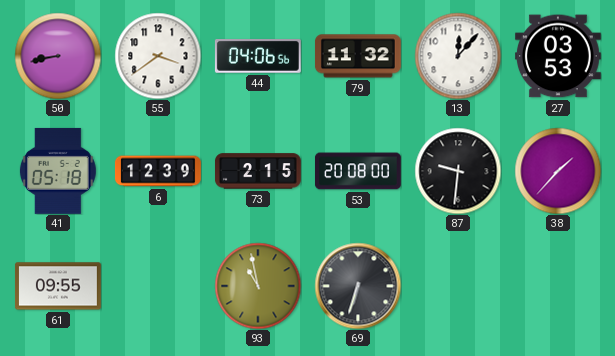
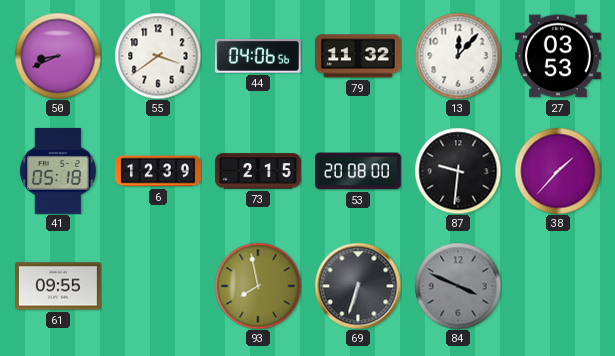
50: 8:43 -> 8:41 (58, 56)
93: 10:58 -> 7:58 (258, 286)
84: none -> 3:49 (458, 286)
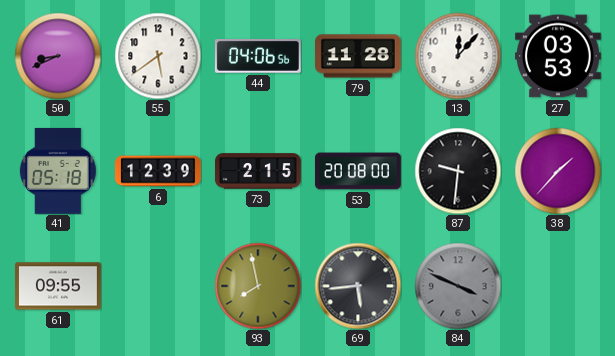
55: 3:39 -> 5:39 (158, 56)
79: 11:32 -> 11:28 (358, 56)
69: 6:33 -> 5:44 (358, 286)
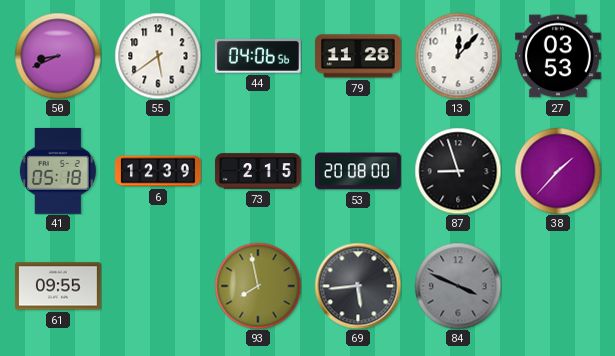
87: 9:31 -> 8:57 (458, 171)
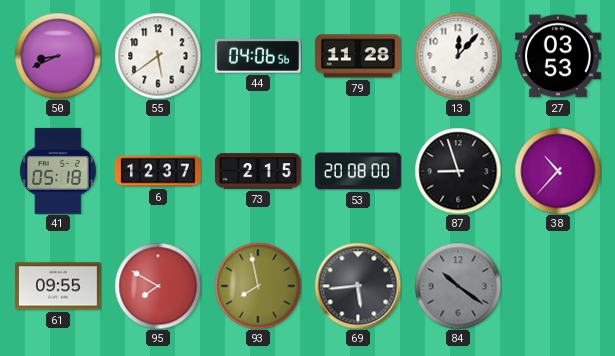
6: 12:39 -> 12:37 (158, 171)
38: 1:37 -> 10:37 (558, 171)
95: none -> 7:50 (158, 286)
84: 3:49 -> 10:21 (458, 286)
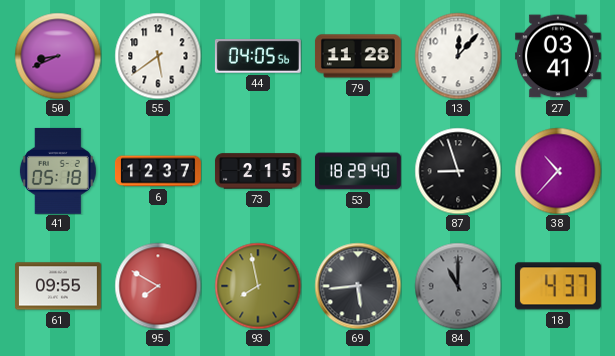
44: 04:06 -> 04:05 (258, 57)
27: 03:53 -> 03:41 (558, 56)
53: 20:08 -> 18:29 (358, 171)
84: 10:21 -> 11:00 (458, 286)
18: none -> 4:37 (558, 286)
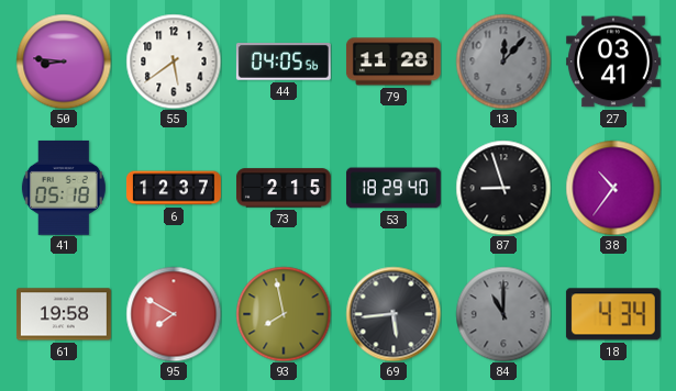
50: 8:41 -> 8:46 (64, 62)
13 dial: white -> grey (503, 62)
38: 10:37 -> 10:36 (613, 188)
61: 09:55 -> 19:58 (64, 314)
18: 4:37 -> 4:34 (613, 314)
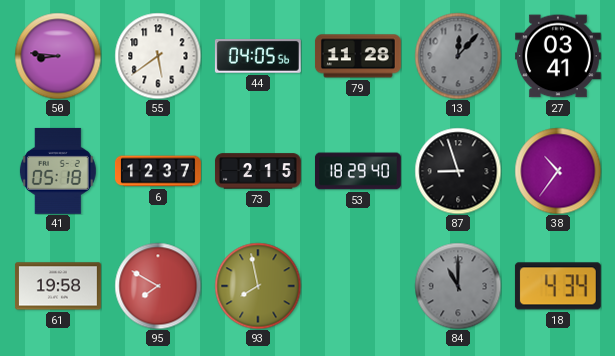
69: 5:44 -> none (394, 314)
